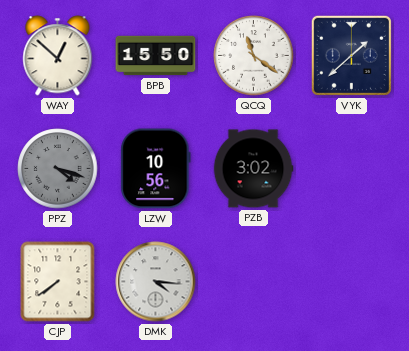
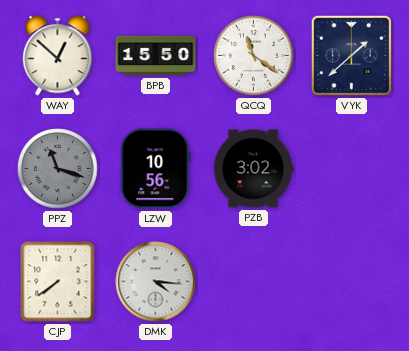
PPZ: 4:18 -> 11:18 (58, 169)
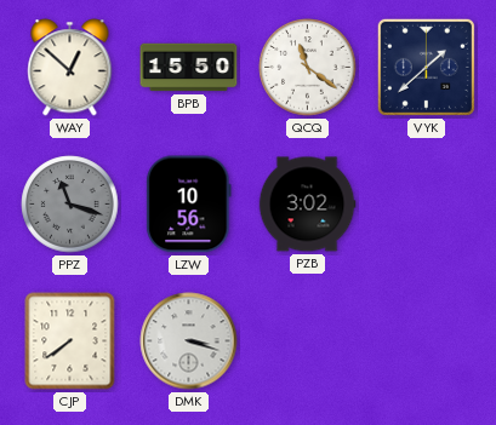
DMK: 4:16 -> 3:18 (189, 341)
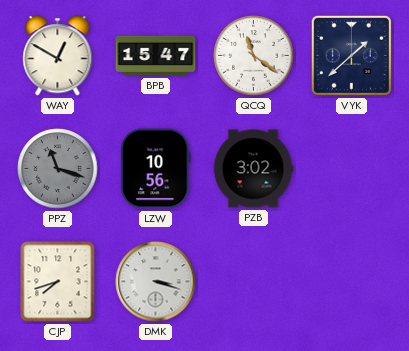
WAY: 12:52 -> 12:50 (58, 56)
BPB: 15:50 -> 15:47 (156, 56)
CJP: 7:39 -> 7:42 (58, 282)
